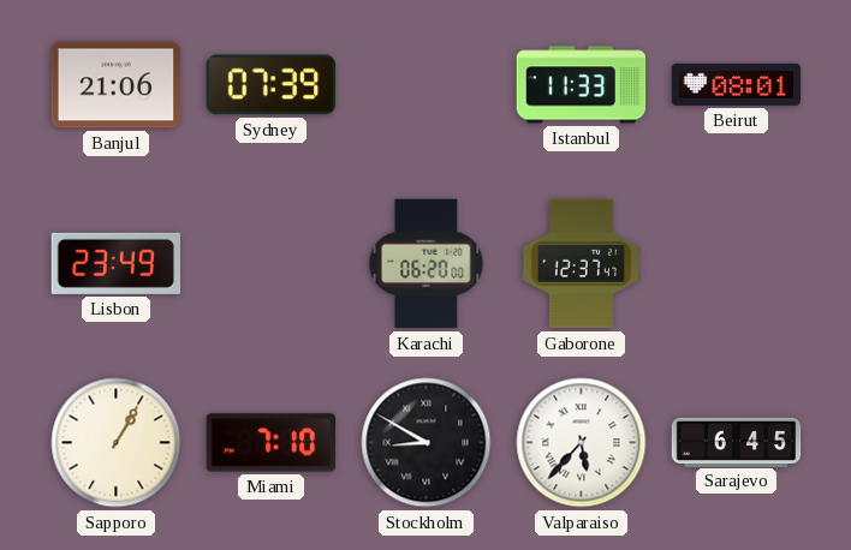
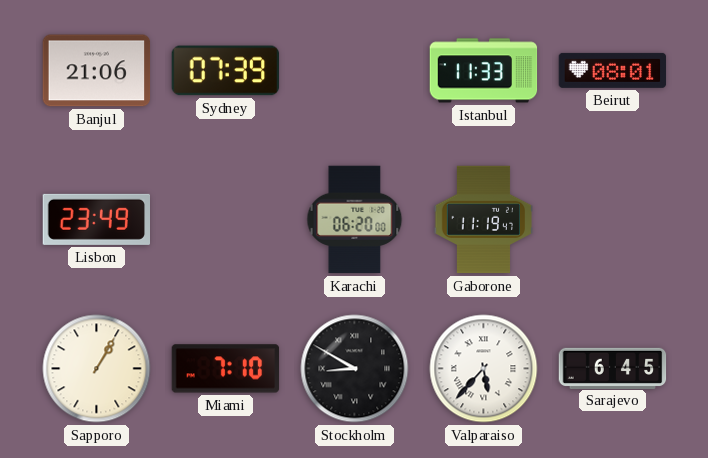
Gaborone: 12:37 -> 11:19 (483, 220)
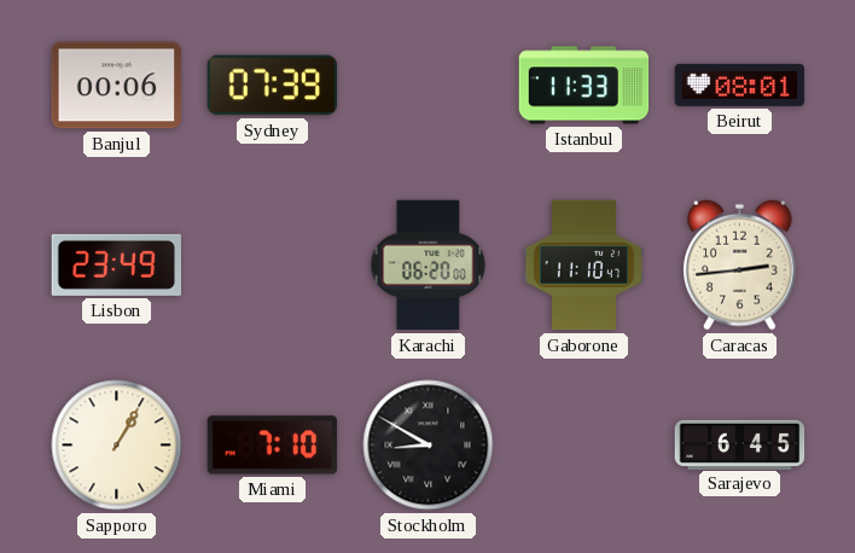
Banjul: 21:06 -> 00:06 (117, 86)
Gaborone: 11:19 -> 11:10 (583, 266)
Caracas: none -> 2:44 (740, 264)
Valparaiso: 5:37 -> none (484, 369)
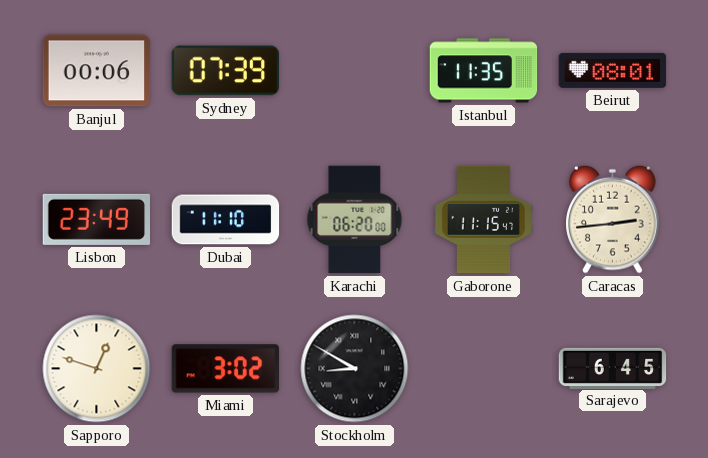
Istanbul: 11:33 -> 11:35 (484, 71)
Dubai: none -> 11:10 (226, 220)
Gaborone: 11:10 -> 11:15 (483, 220)
Sapporo: 1:05 -> 12:48 (97, 369)
Miami: 7:10 -> 3:02 (226, 369)
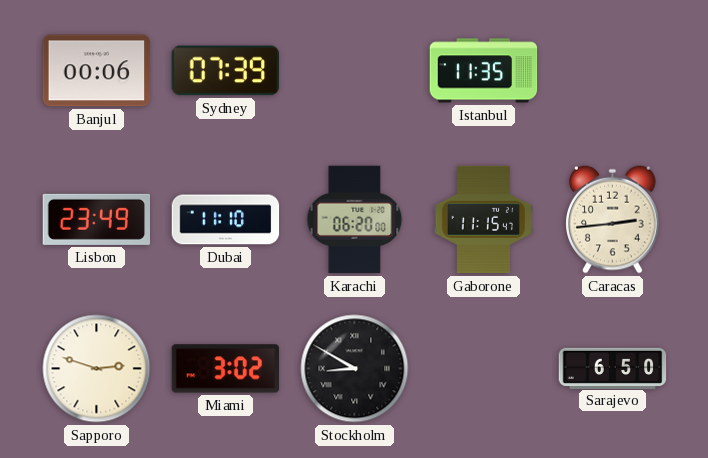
Beirut: 08:01 -> none (613, 70)
Sapporo: 12:48 -> 2:48 (97, 369)
Sarajevo: 6:45 -> 6:50 (613, 368)
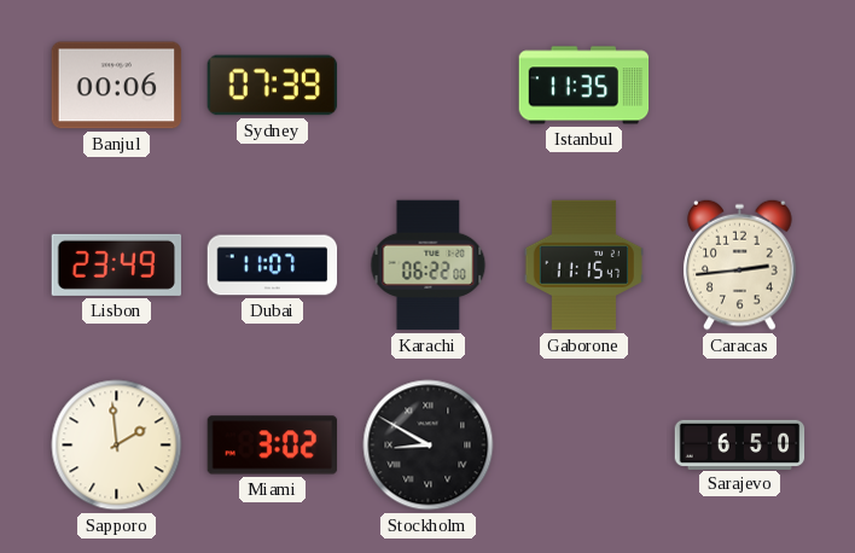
Dubai: 11:10 -> 11:07 (273, 266)
Karachi: 06:20 -> 06:22 (429, 266)
Sapporo: 2:48 -> 1:59 (117, 446)
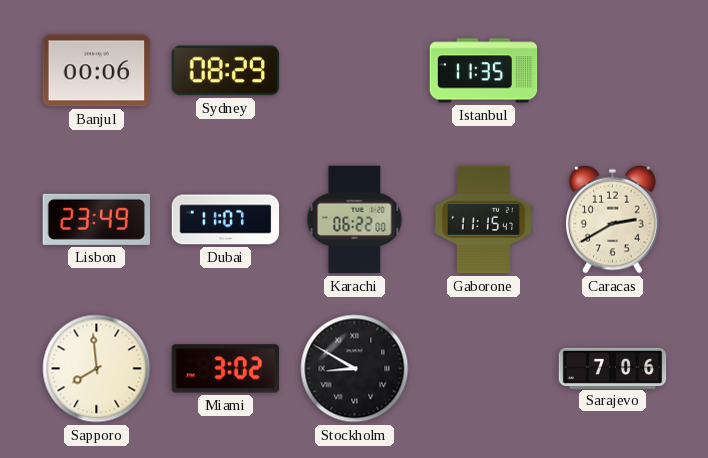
Sydney: 07:39 -> 08:29 (226, 71)
Caracas: 2:44 -> 2:40 (613, 219)
Sapporo: 1:59 -> 7:59 (97, 369)
Sarajevo: 6:50 -> 7:06 (613, 368)
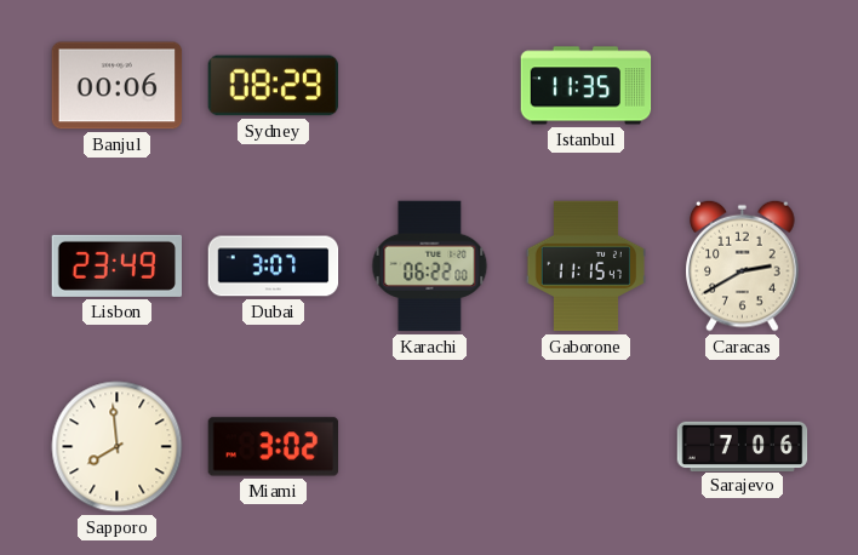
Dubai: 11:07 -> 3:07 (274, 267)
Stockholm: 8:50 -> none (355, 369)
